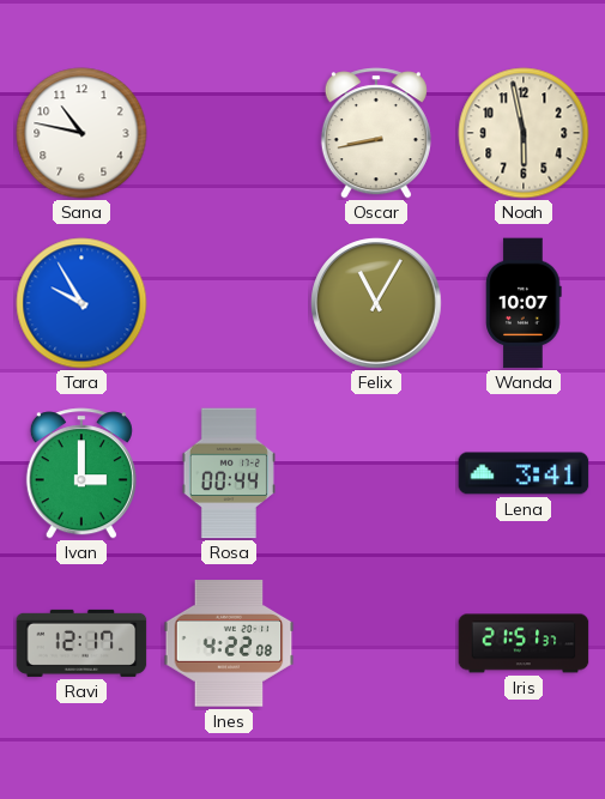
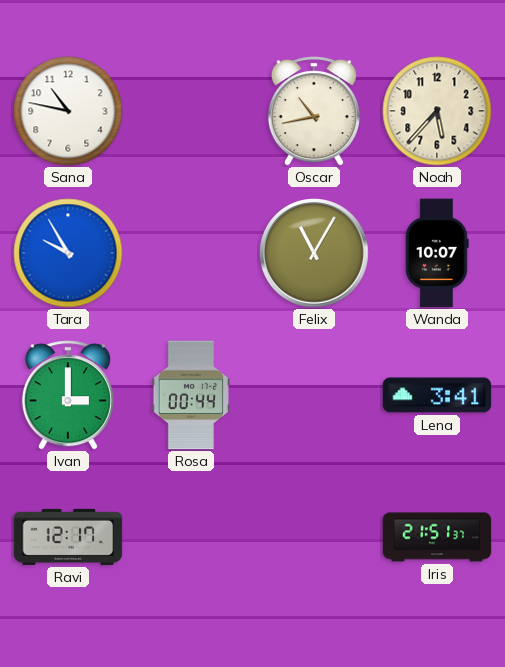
Oscar: 8:43 -> 10:43 (314, 111)
Noah: 5:58 -> 5:37 (437, 111)
Ines: 4:22 -> none (229, 643)
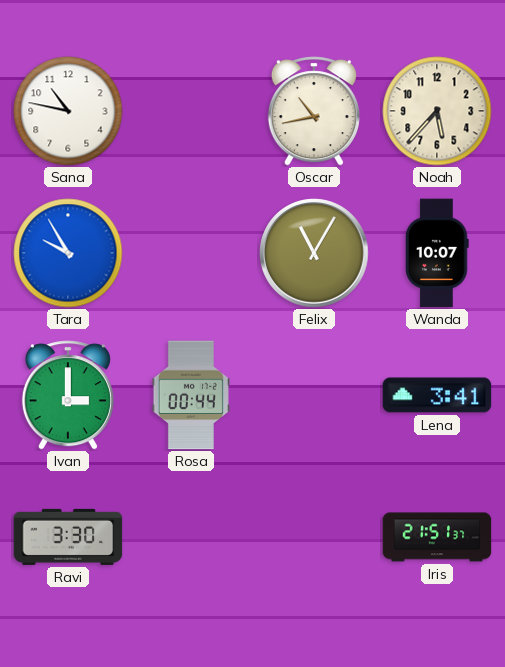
Ravi: 12:17 -> 3:30 (68, 537)
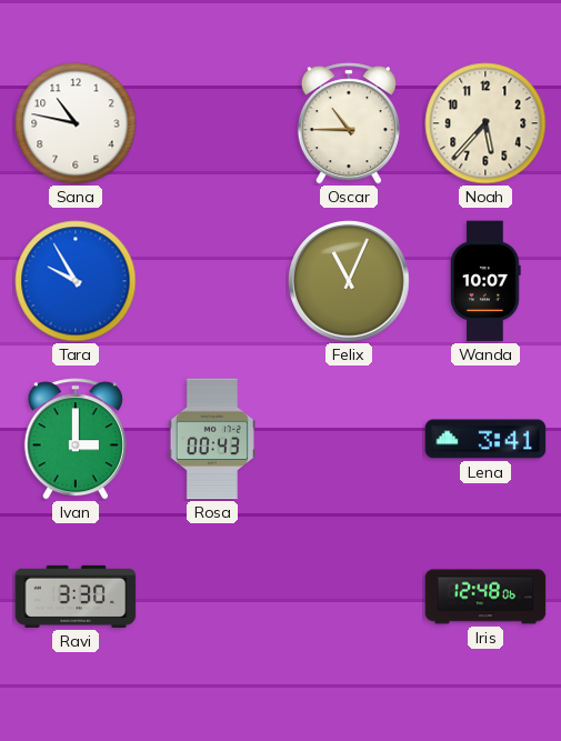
Oscar: 10:43 -> 10:45 (349, 123)
Felix: 11:05 -> 11:04 (349, 281)
Rosa: 00:44 -> 00:43 (212, 439)
Iris: 21:51 -> 12:48 (485, 597)
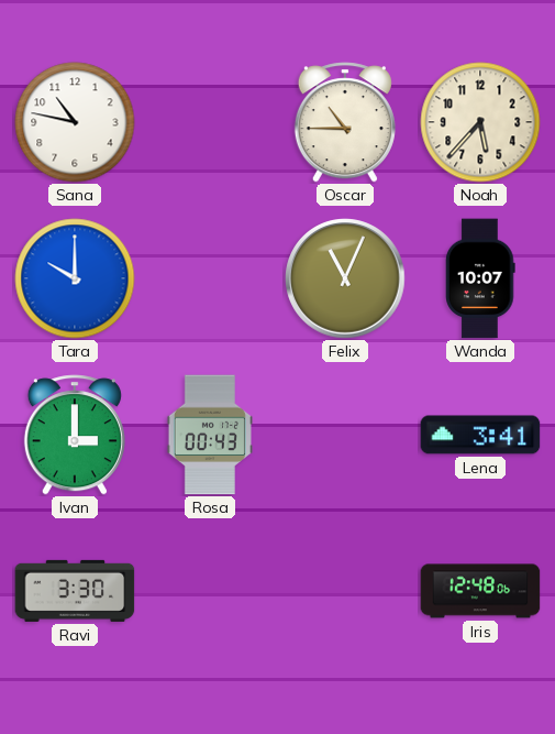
Tara: 9:55 -> 10:00 (75, 278)
